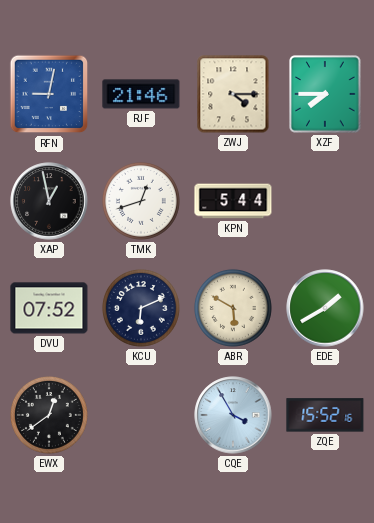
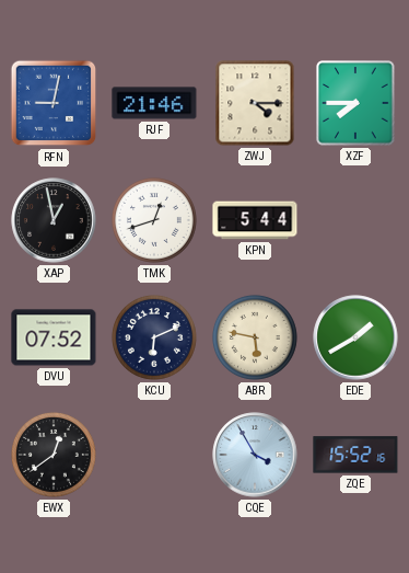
ABR: 5:50 -> 5:47 (255, 337)
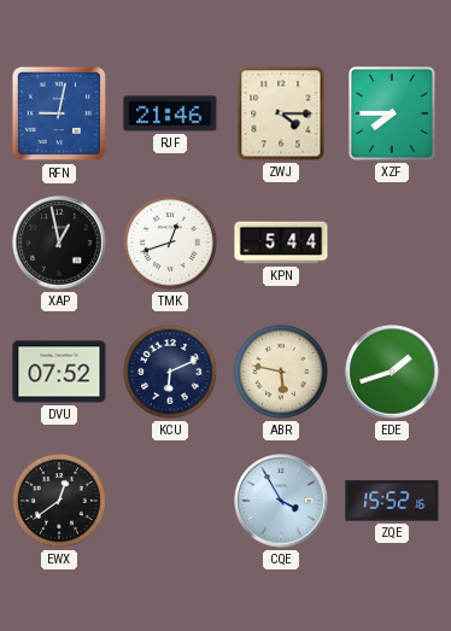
EDE: 1:40 -> 1:42 (392, 372)
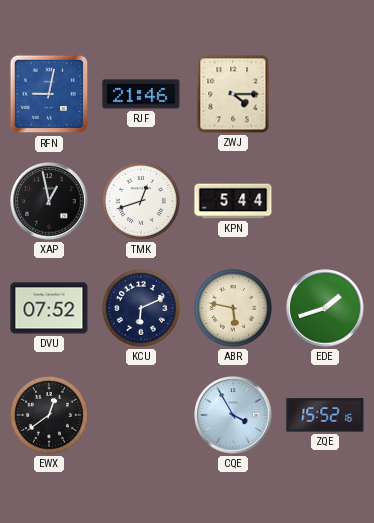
XZF: 7:45 -> none (392, 113)
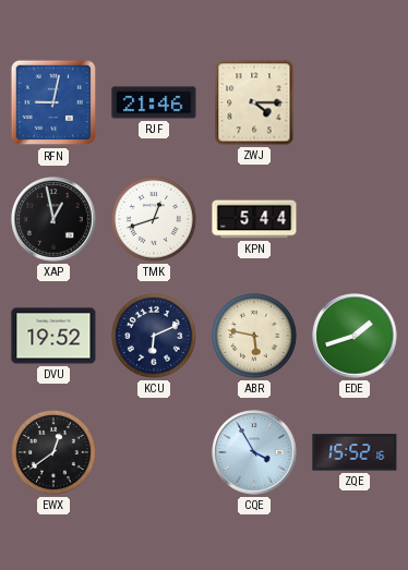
DVU: 07:52 -> 19:52 (53, 336)
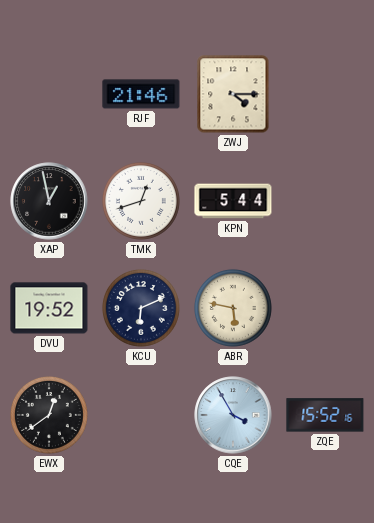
RFN: 9:02 -> none (53, 102)
EDE: 1:42 -> none (355, 336)
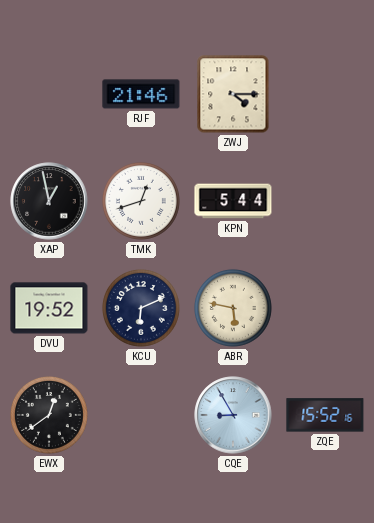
CQE: 3:55 -> 8:55 (233, 415)
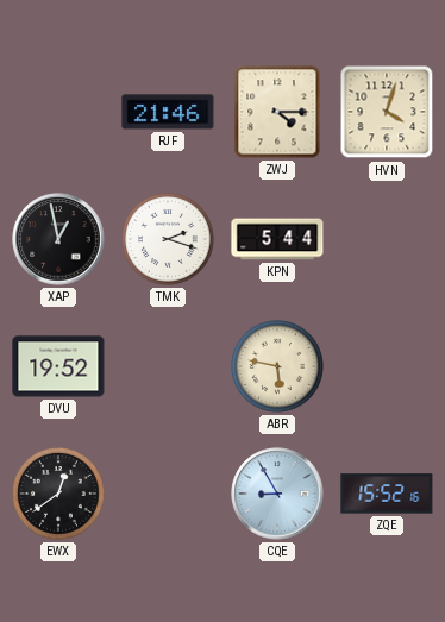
HVN: none -> 4:03 (387, 112)
TMK: 12:42 -> 2:18 (168, 239)
KCU: 6:11 -> none (141, 308)
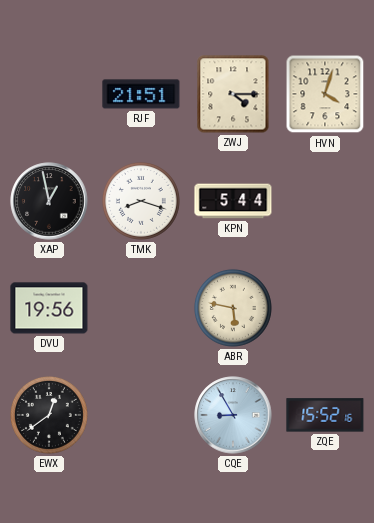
RJF: 21:46 -> 21:51 (141, 94)
TMK: 2:18 -> 8:18 (141, 201)
DVU: 19:52 -> 19:56 (49, 308)
